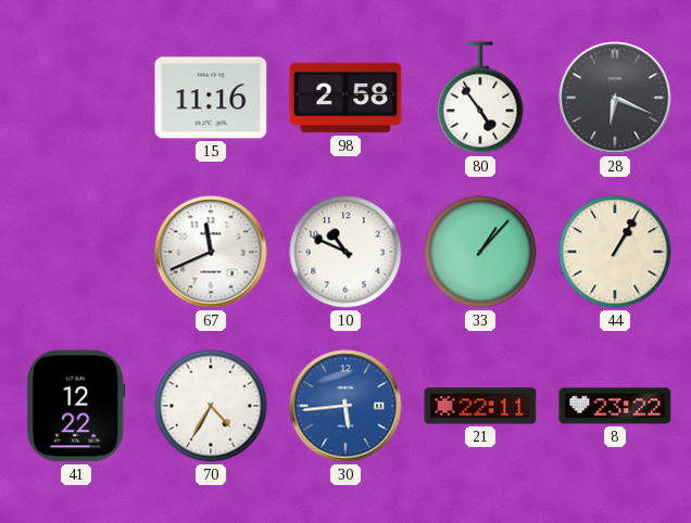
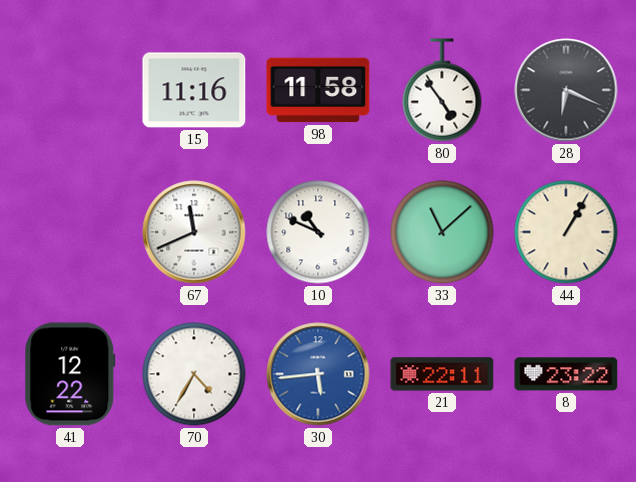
98: 2:58 -> 11:58 (318, 90)
33: 1:07 -> 11:08 (442, 232)
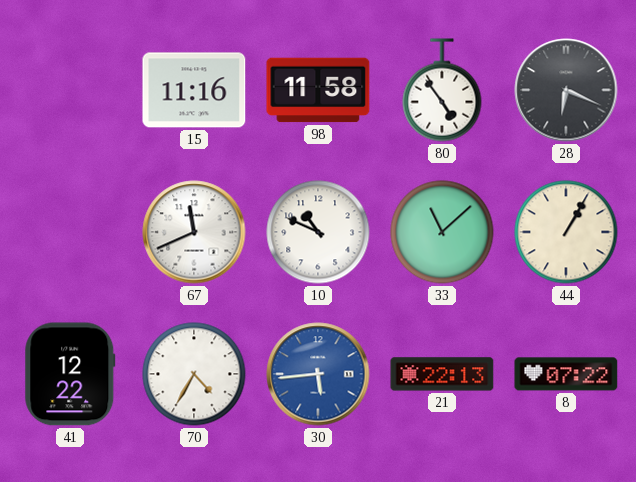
21: 22:11 -> 22:13 (442, 374)
8: 23:22 -> 07:22 (566, 374)
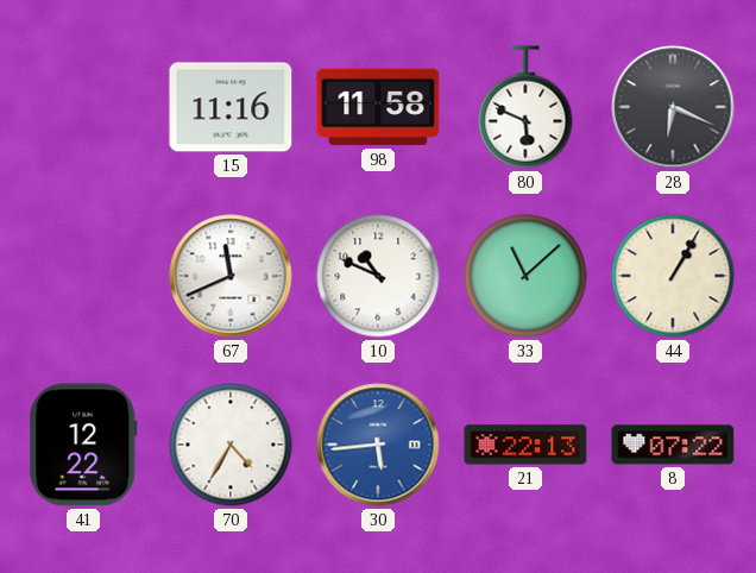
80: 4:54 -> 5:49 (525, 107)
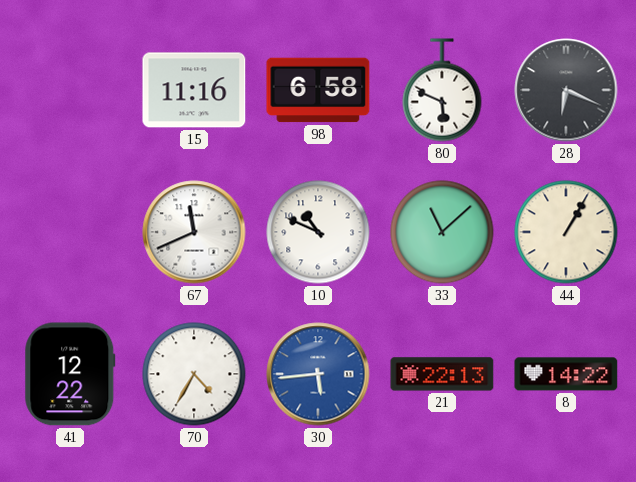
98: 11:58 -> 6:58 (318, 90)
8: 07:22 -> 14:22 (566, 374)
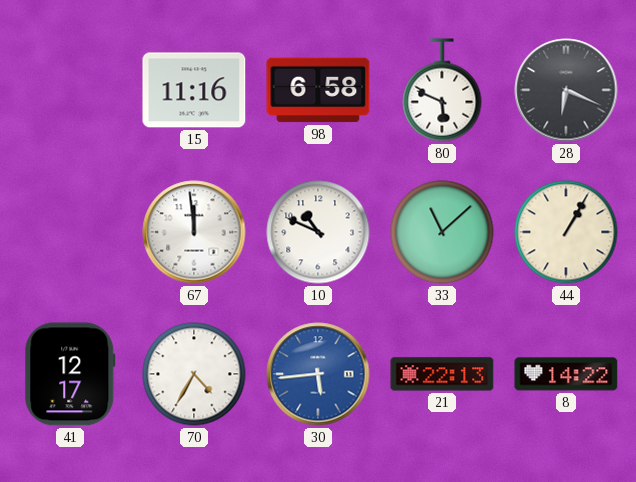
67: 11:41 -> 11:59 (194, 232)
41: 12:22 -> 12:17 (70, 374)
